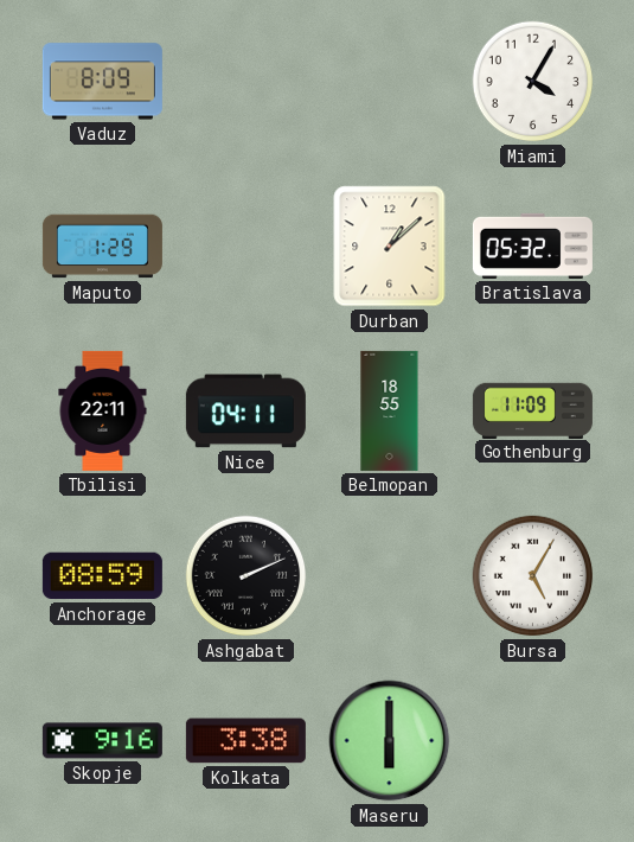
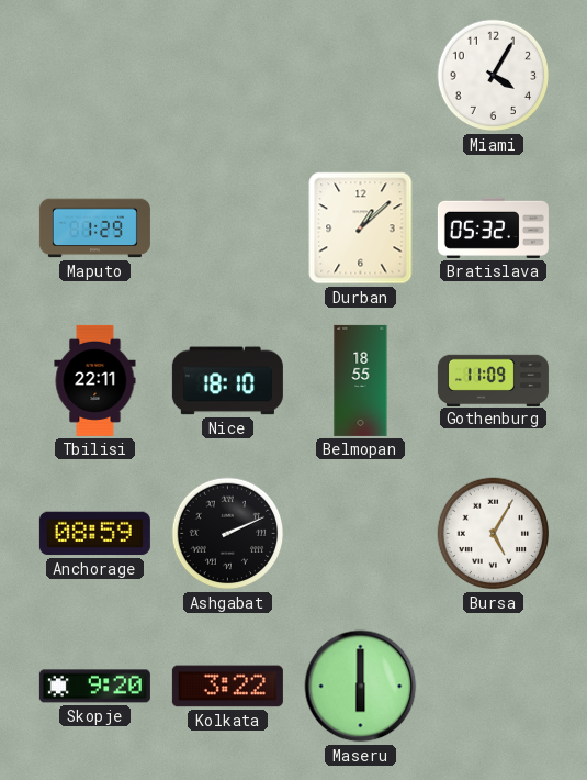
Vaduz: 8:09 -> none (102, 82)
Nice: 04:11 -> 18:10 (227, 381)
Skopje: 9:16 -> 9:20 (94, 687)
Kolkata: 3:38 -> 3:22 (227, 687)
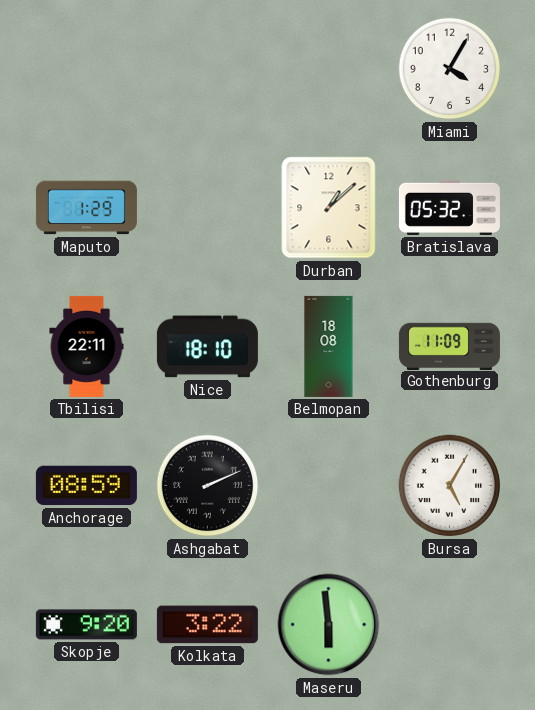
Belmopan: 18:55 -> 18:08 (329, 346)
Maseru: 6:00 -> 5:59 (329, 625)
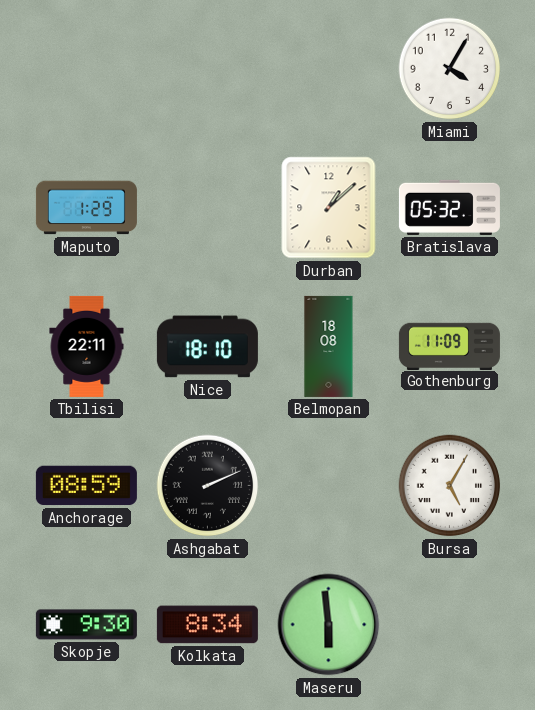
Skopje: 9:20 -> 9:30 (86, 625)
Kolkata: 3:22 -> 8:34 (207, 625)
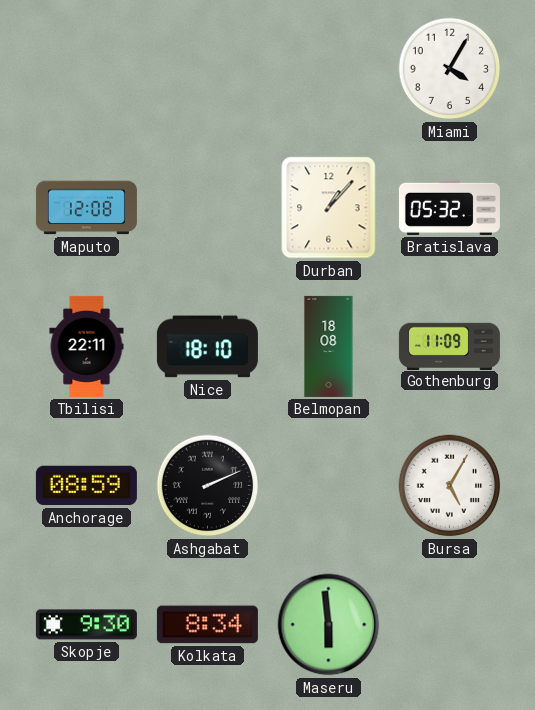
Maputo: 1:29 -> 12:08 (86, 208)
Durban: 1:08 -> 1:07 (329, 208)
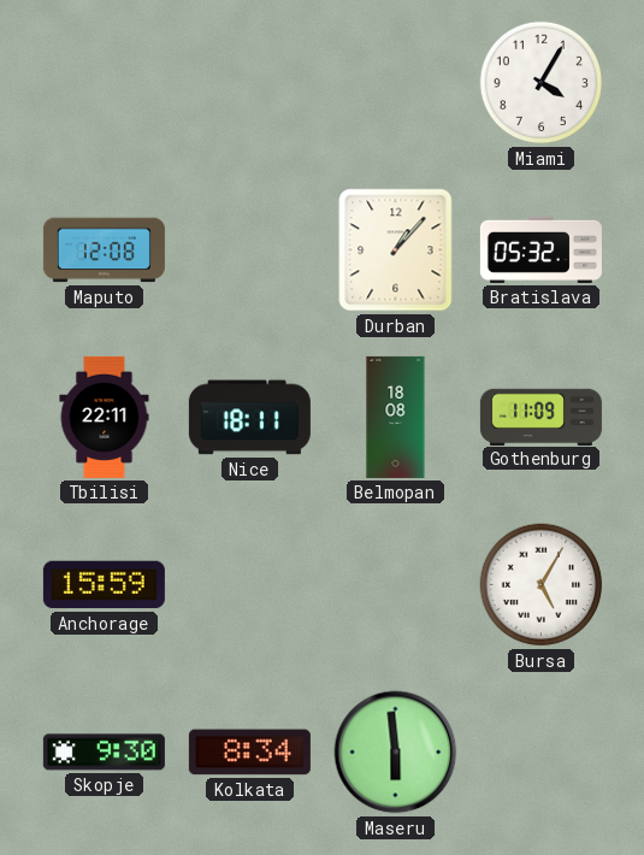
Nice: 18:10 -> 18:11 (249, 418)
Anchorage: 08:59 -> 15:59 (104, 585)
Ashgabat: 2:11 -> none (208, 486)
